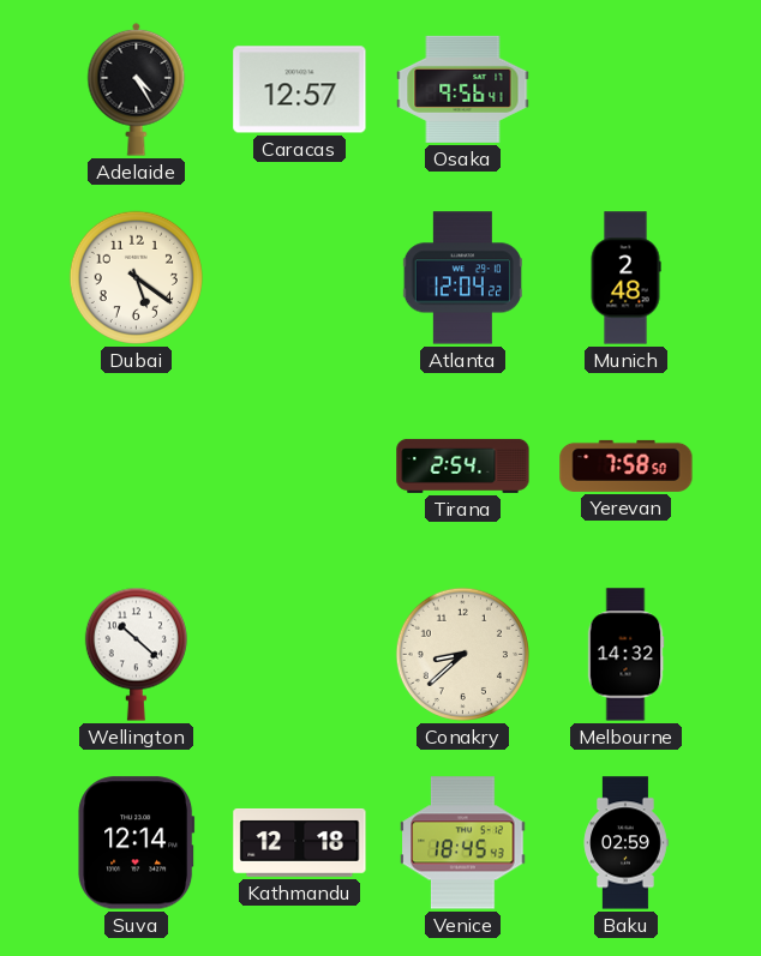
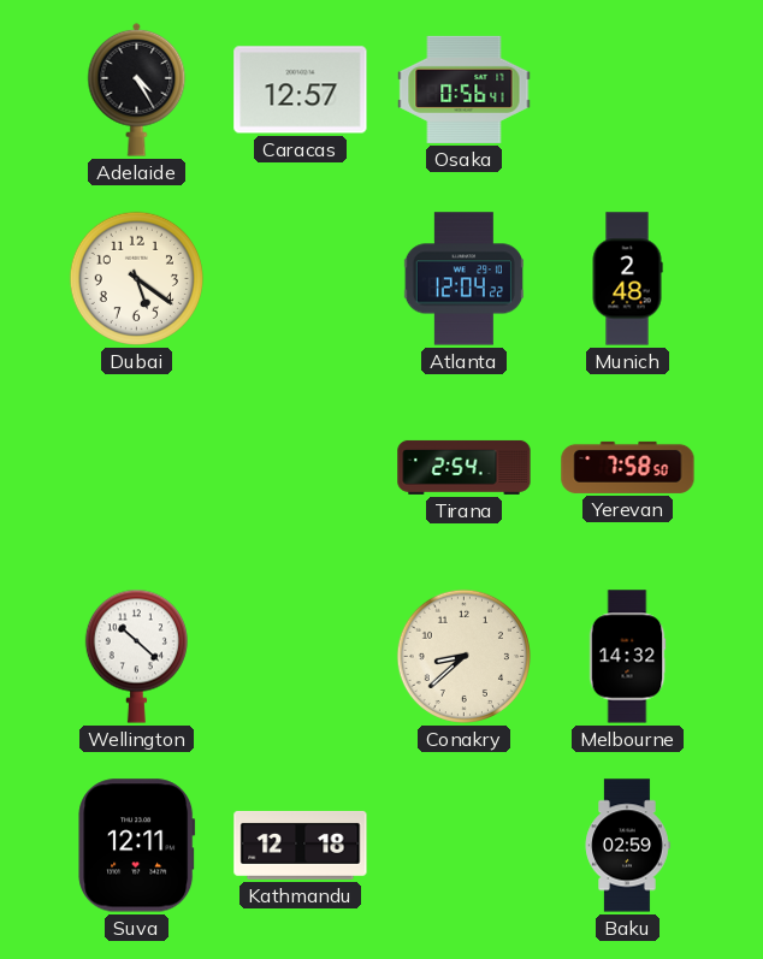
Osaka: 9:56 -> 0:56 (465, 89)
Suva: 12:14 -> 12:11 (137, 846)
Venice: 18:45 -> none (463, 843)
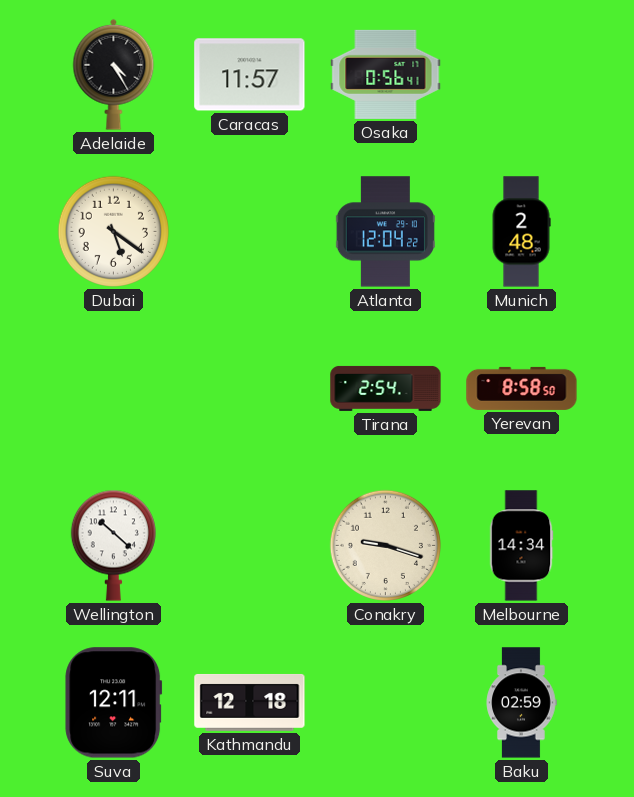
Caracas: 12:57 -> 11:57 (250, 75)
Yerevan: 7:58 -> 8:58 (522, 388)
Conakry: 8:38 -> 9:18 (385, 545)
Melbourne: 14:32 -> 14:34 (521, 546)
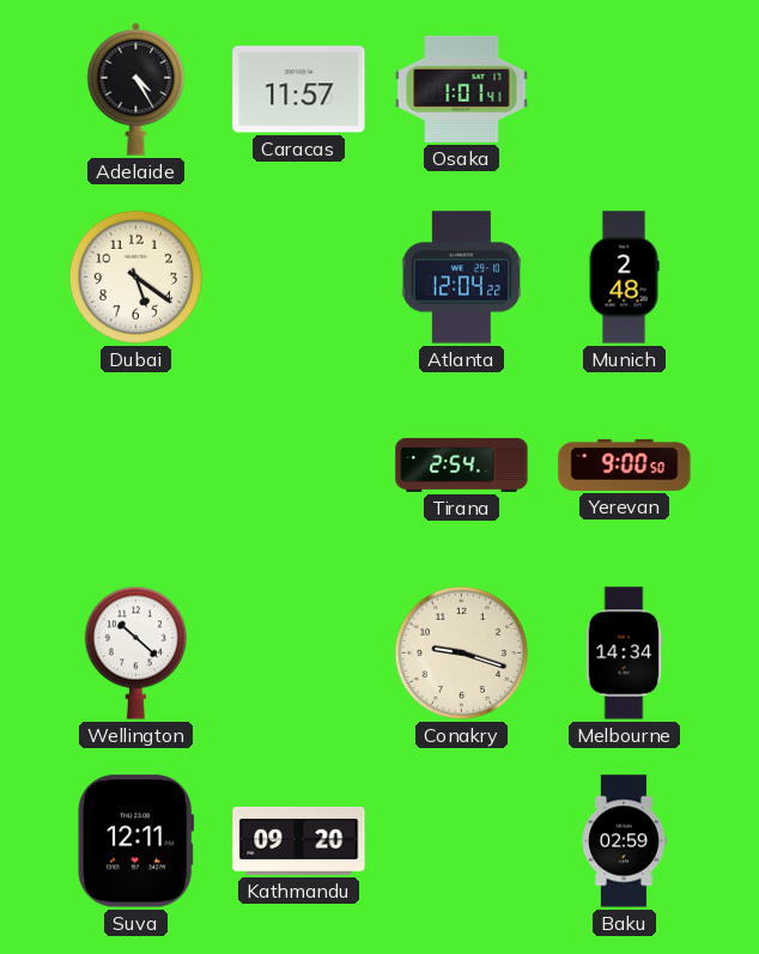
Osaka: 0:56 -> 1:01 (462, 89)
Yerevan: 8:58 -> 9:00 (625, 464)
Kathmandu: 12:18 -> 09:20 (299, 841)
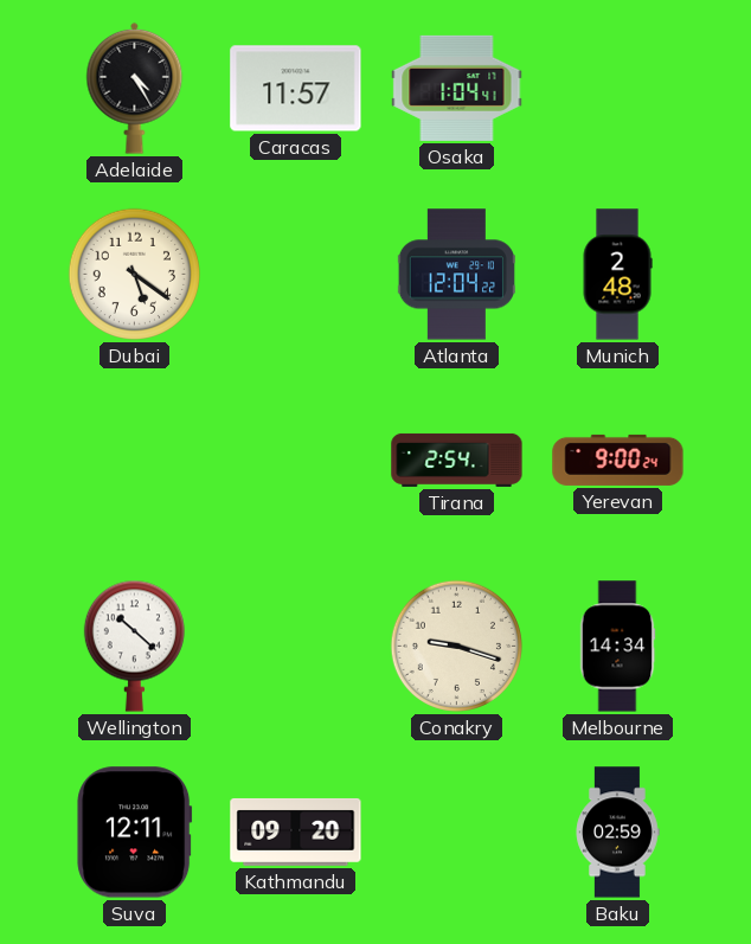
Osaka: 1:01 -> 1:04 (457, 88)
Yerevan: 9:00:50 -> 9:00:24 (618, 460)
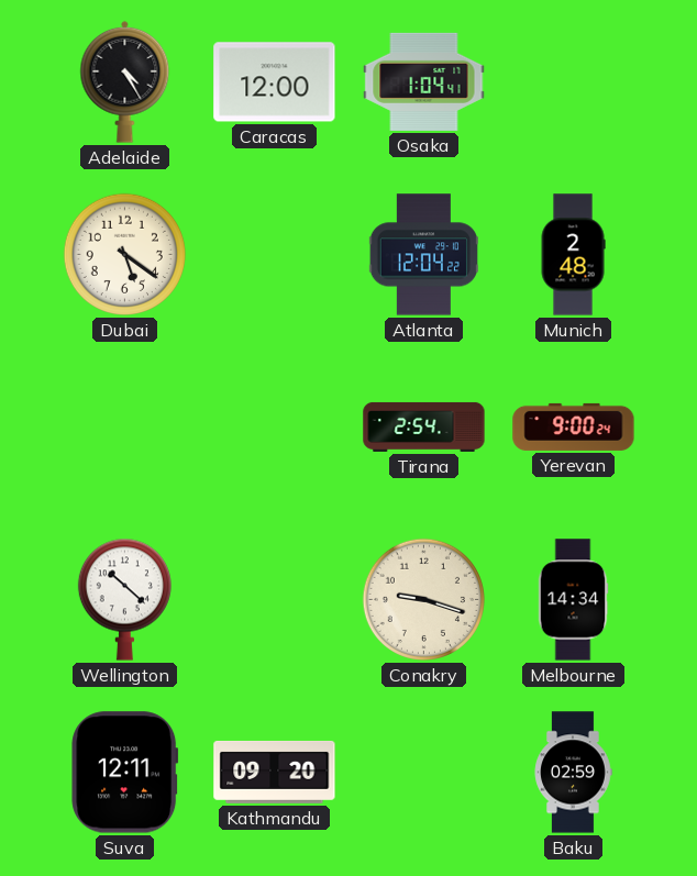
Caracas: 11:57 -> 12:00 (275, 82)
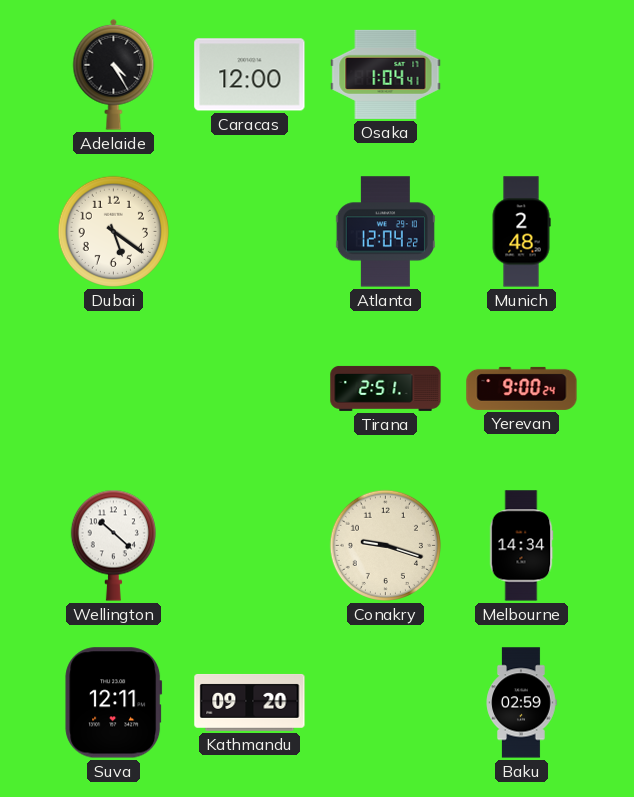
Tirana: 2:54 -> 2:51 (386, 388)
